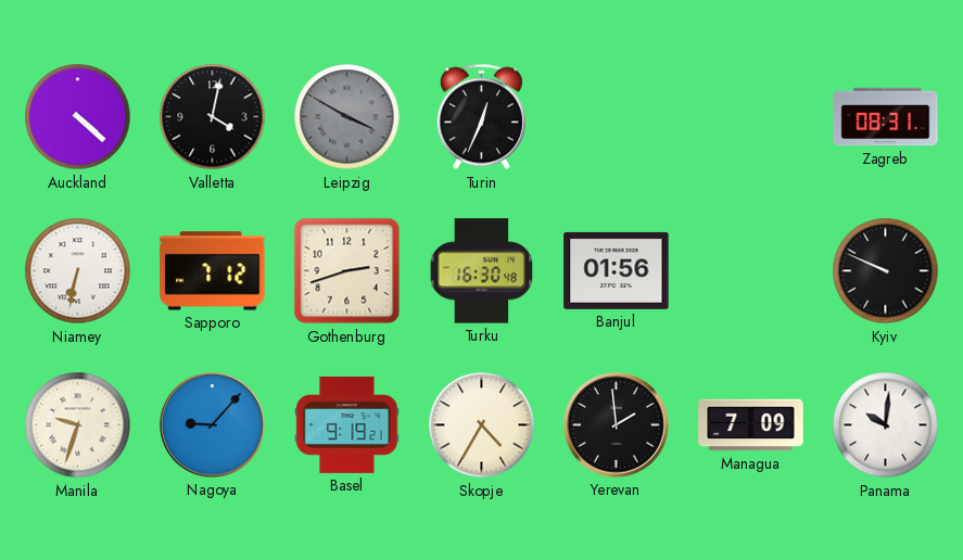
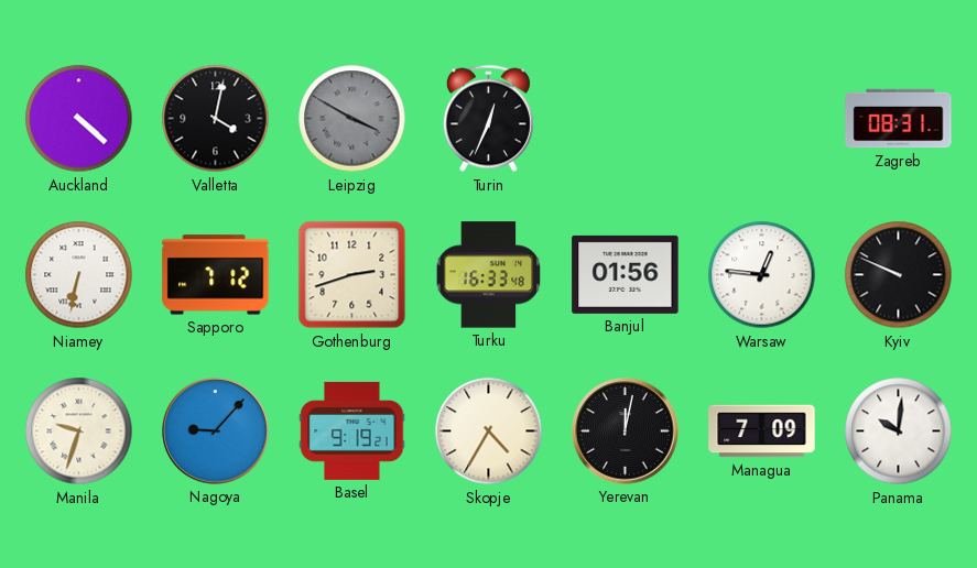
Turku: 16:30 -> 16:33 (489, 275)
Warsaw: none -> 12:46 (762, 275)
Yerevan: 1:59 -> 12:02 (626, 432)
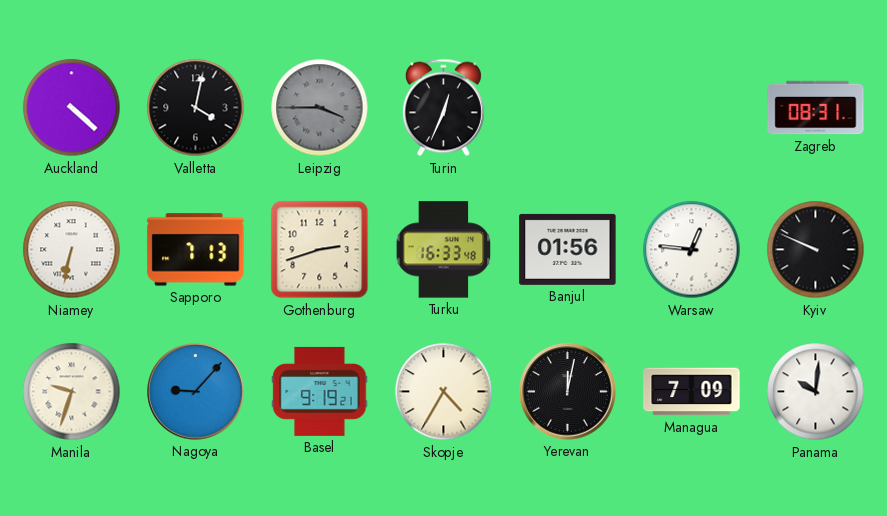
Leipzig: 3:50 -> 3:45 (320, 108)
Sapporo: 7:12 -> 7:13 (196, 250)
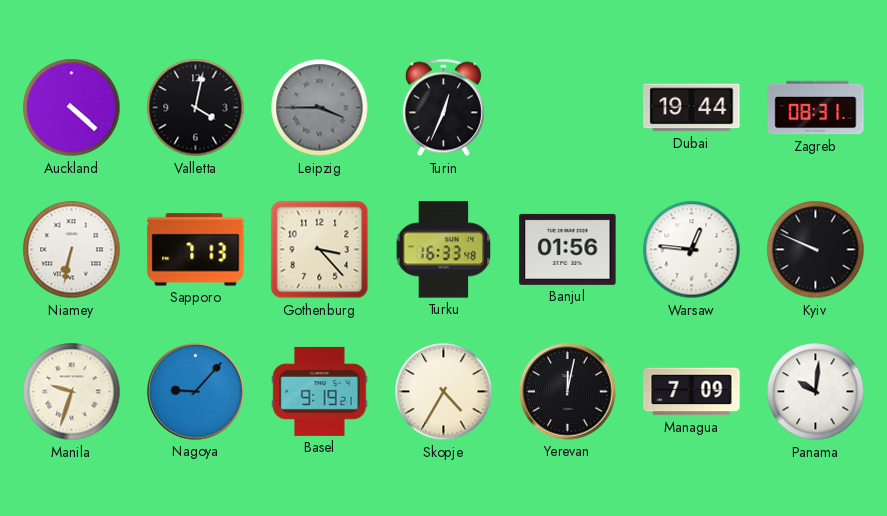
Dubai: none -> 19:44 (692, 108)
Gothenburg: 2:42 -> 3:23 (320, 250)
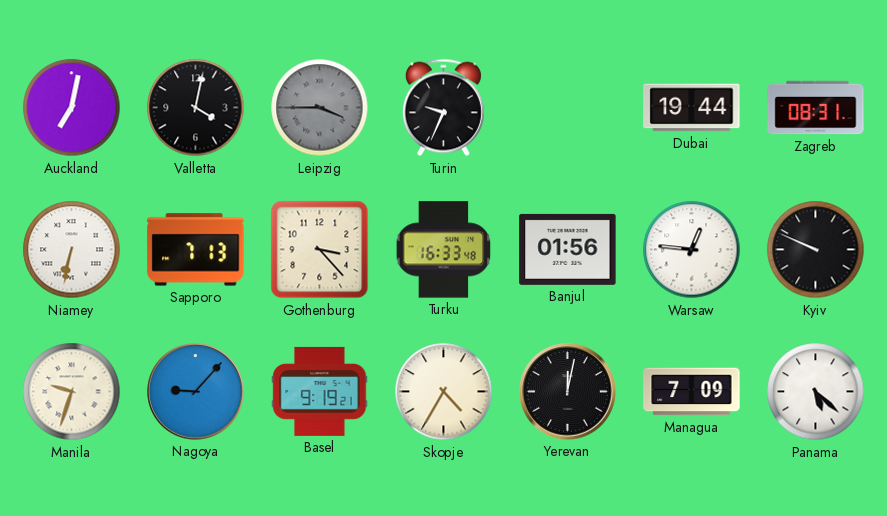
Auckland: 4:22 -> 7:02 (72, 108)
Turin: 12:34 -> 9:34 (443, 108)
Panama: 10:01 -> 5:22 (816, 392)
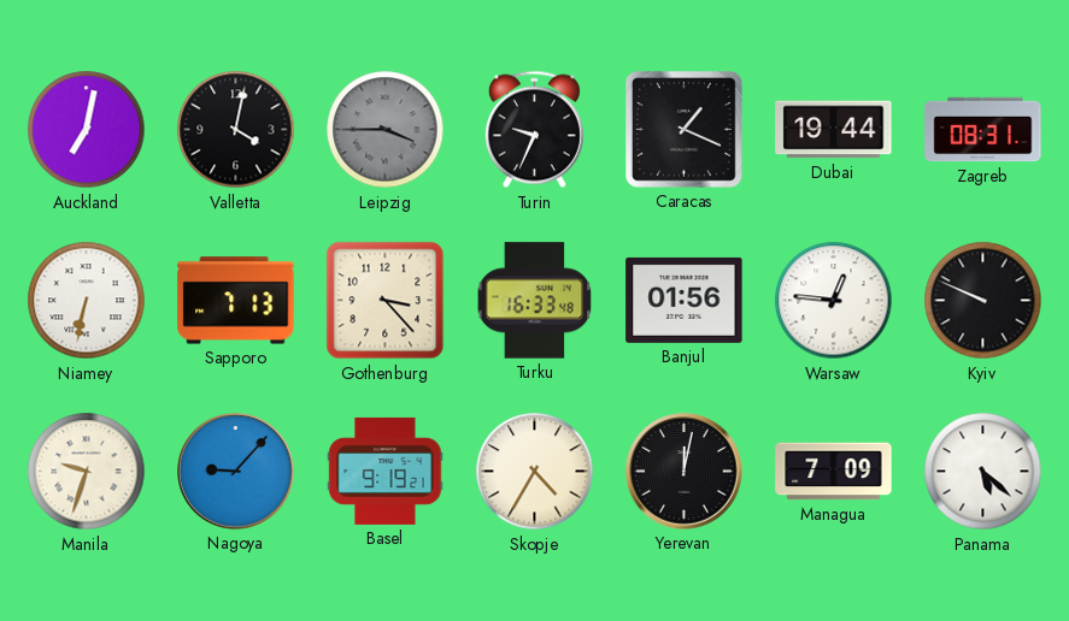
Caracas: none -> 1:19 (685, 130)
